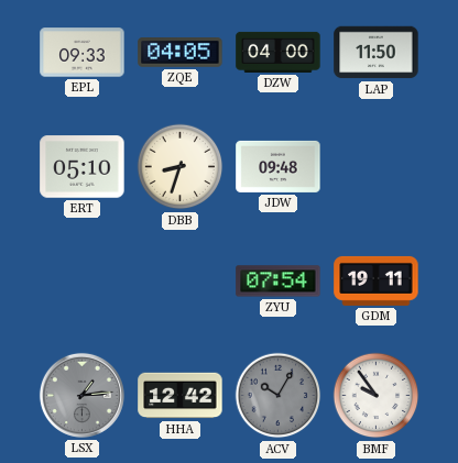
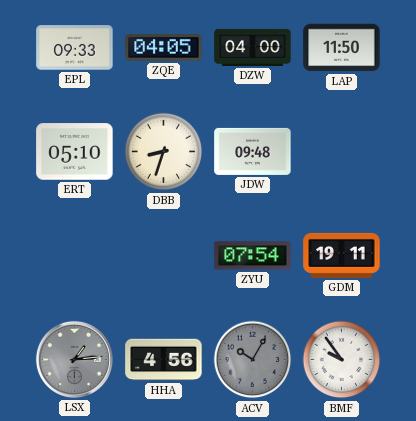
HHA: 12:42 -> 4:56 (164, 360)
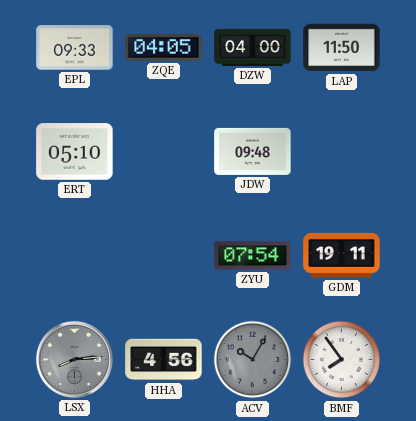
DBB: 8:33 -> none (164, 152)
LSX: 1:14 -> 8:14 (74, 359)
BMF: 9:54 -> 7:54 (342, 360)
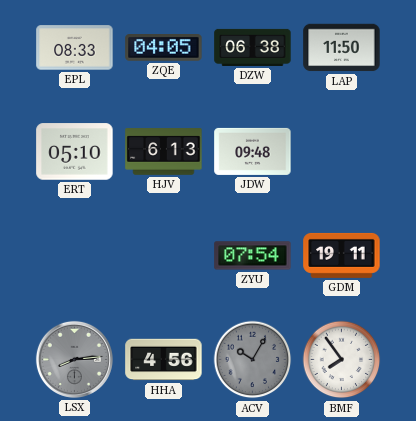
EPL: 09:33 -> 08:33 (75, 48)
DZW: 04:00 -> 06:38 (253, 47)
HJV: none -> 6:13 (164, 152)
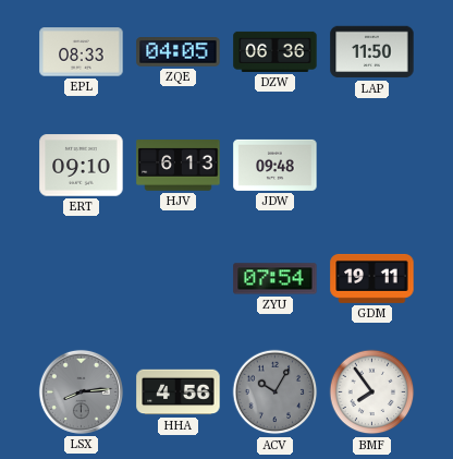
DZW: 06:38 -> 06:36 (276, 51)
ERT: 05:10 -> 09:10 (82, 166)
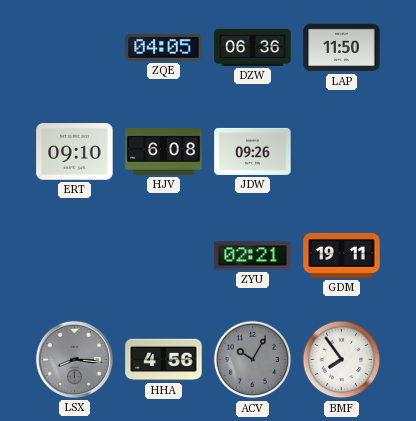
EPL: 08:33 -> none (82, 52)
HJV: 6:13 -> 6:08 (164, 152)
JDW: 09:48 -> 09:26 (253, 151)
ZYU: 07:54 -> 02:21 (253, 256)
LSX: 8:14 -> 8:16 (74, 359)
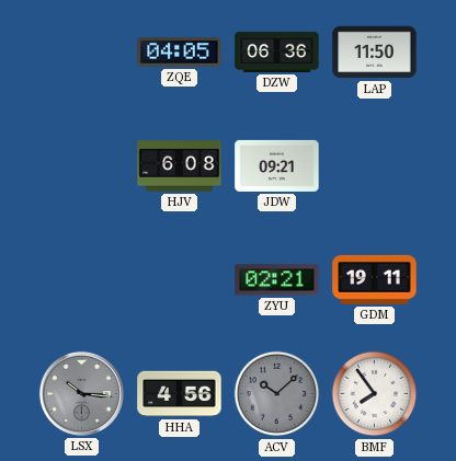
ERT: 09:10 -> none (75, 152)
JDW: 09:26 -> 09:21 (277, 165)
LSX: 8:16 -> 10:16 (81, 393)
ACV: 10:05 -> 10:08 (277, 394)
